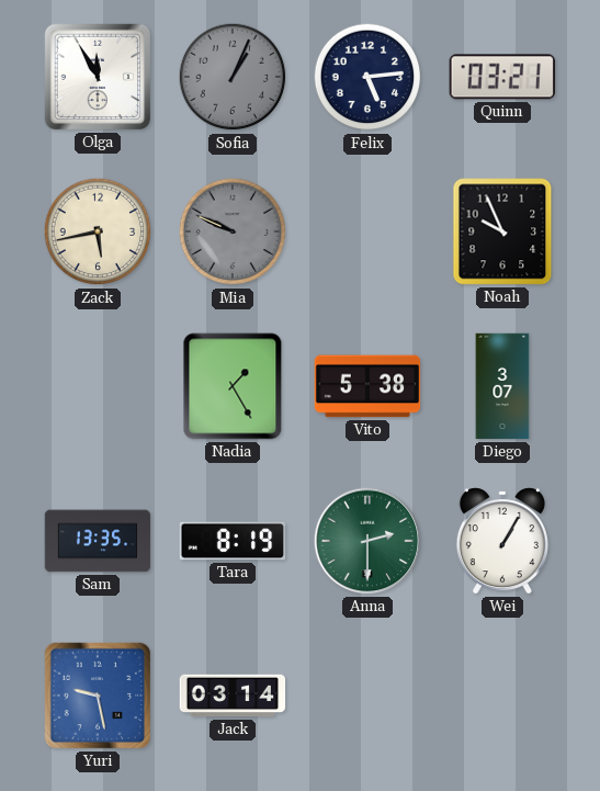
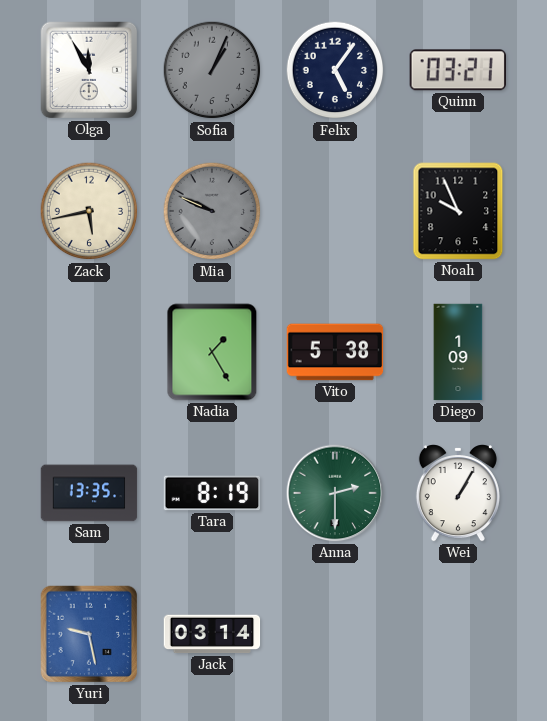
Felix: 5:14 -> 5:06 (335, 70)
Diego: 3:07 -> 1:09 (458, 352)
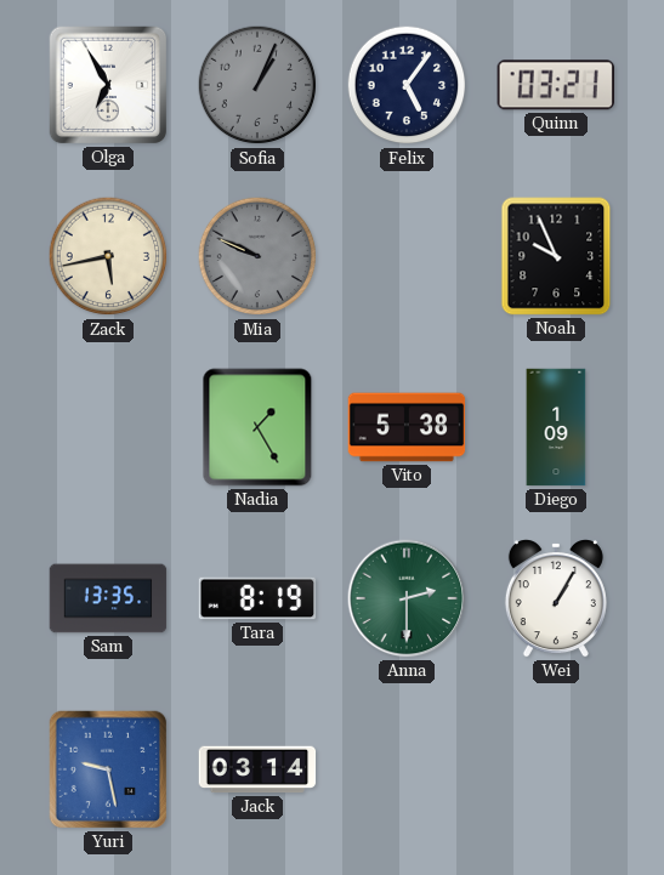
Olga: 11:55 -> 6:55 (108, 85)
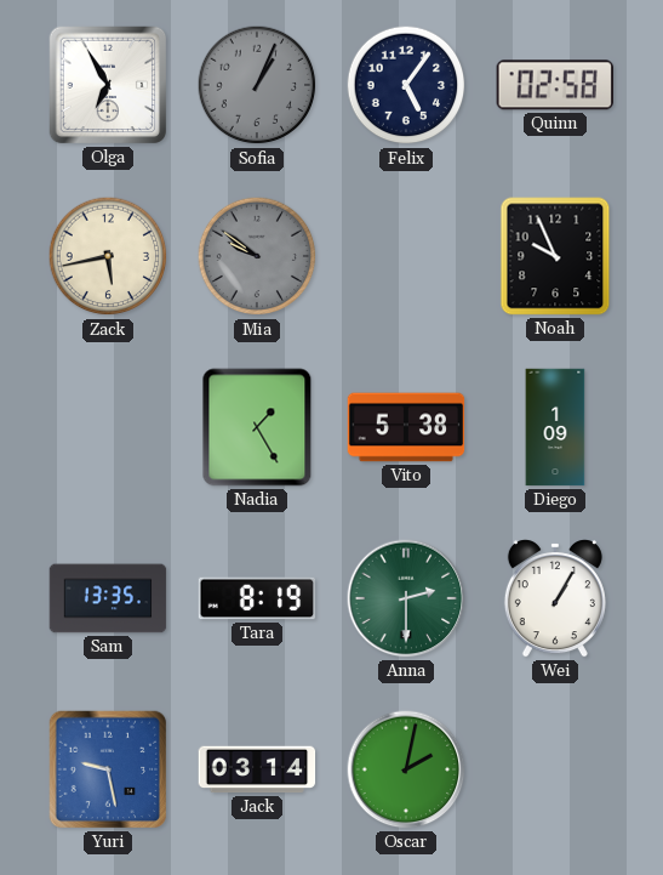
Quinn: 03:21 -> 02:58 (555, 85)
Mia: 9:49 -> 9:51 (257, 256)
Oscar: none -> 2:02 (406, 769)
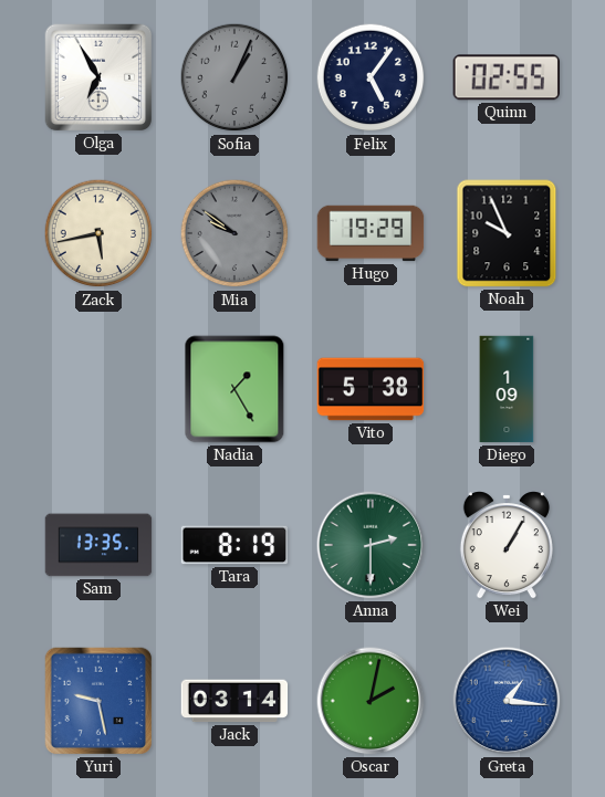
Quinn: 02:58 -> 02:55 (507, 77)
Hugo: none -> 19:29 (371, 233)
Greta: none -> 1:16 (507, 701)
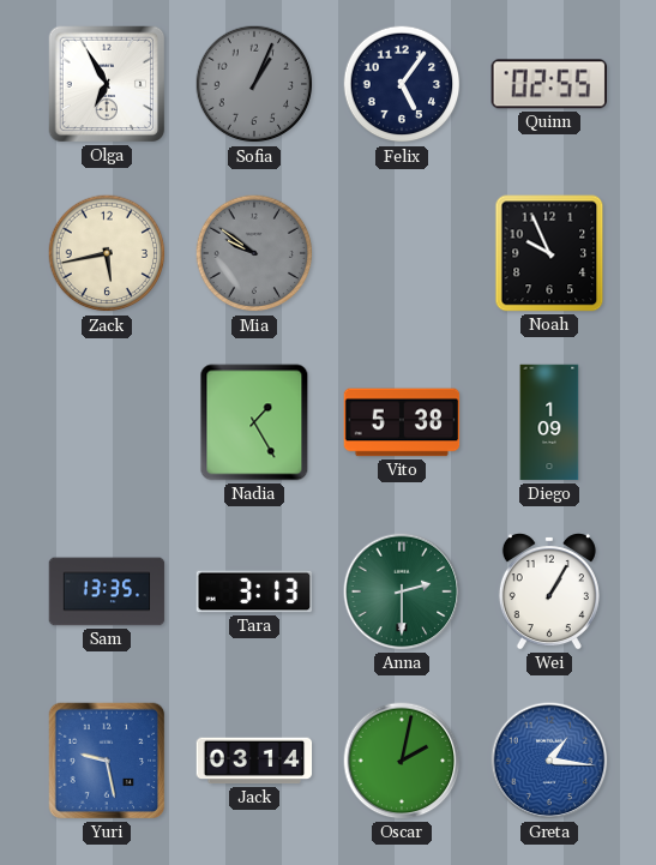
Hugo: 19:29 -> none (371, 233)
Tara: 8:19 -> 3:13 (254, 591)
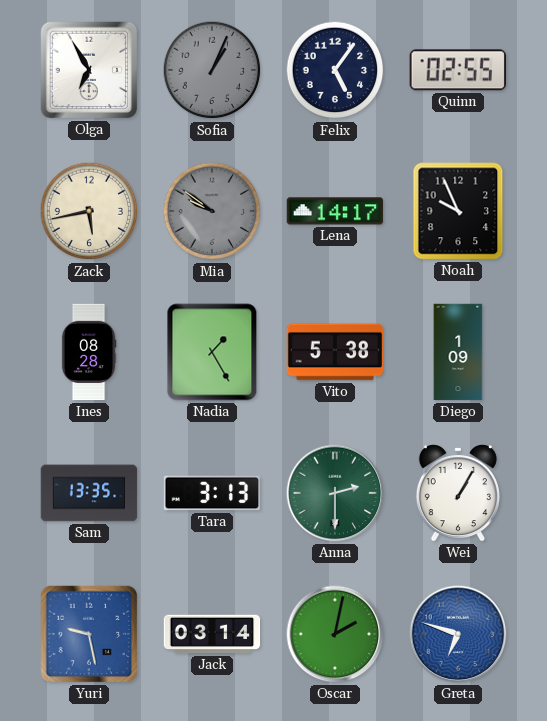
Lena: none -> 14:17 (335, 211)
Ines: none -> 08:28 (89, 352)
Greta: 1:16 -> 6:48 (458, 634)
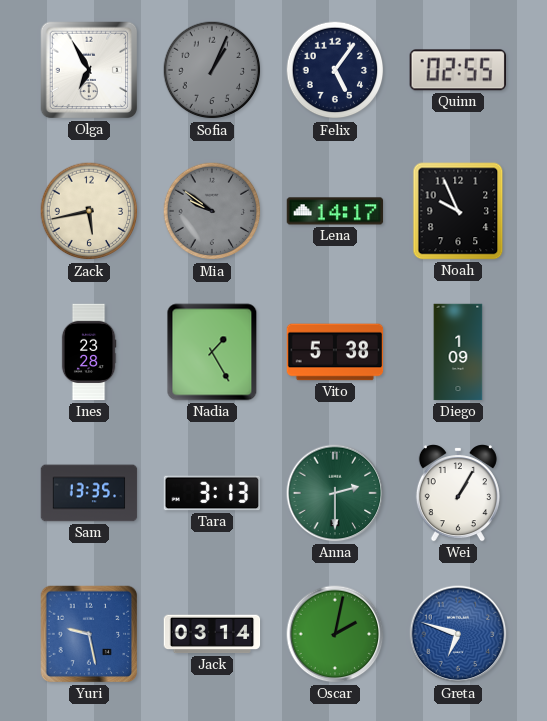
Ines: 08:28 -> 23:28 (89, 352)
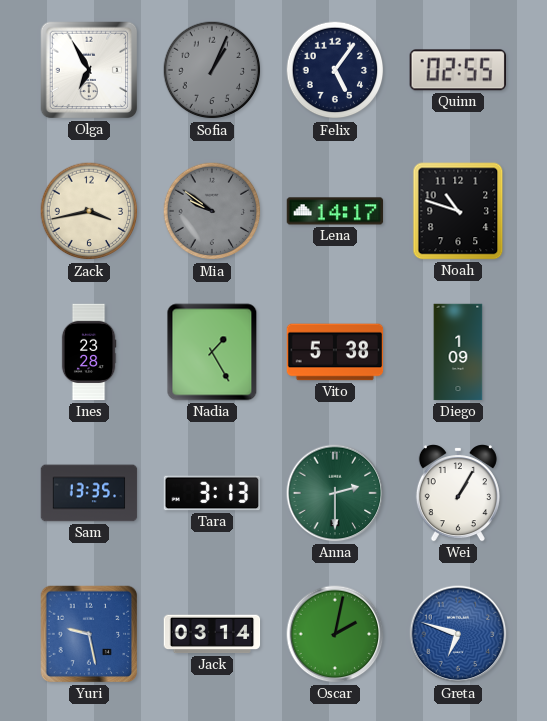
Zack: 5:43 -> 3:43 (89, 211)
Noah: 9:56 -> 10:48 (458, 211)
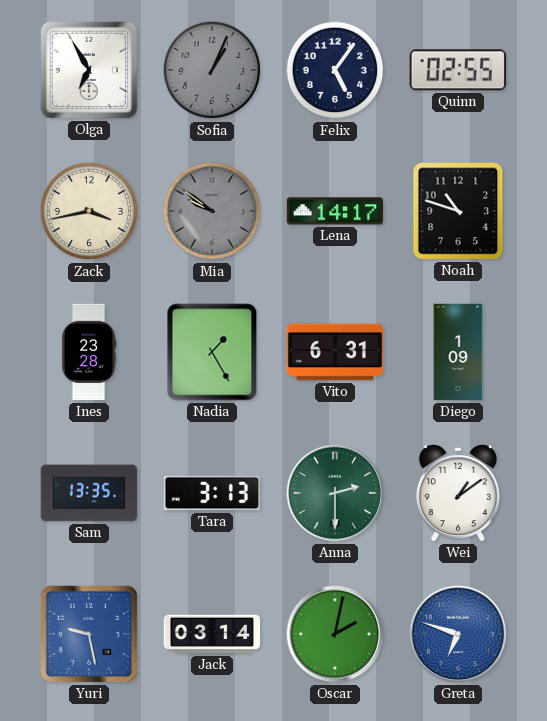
Vito: 5:38 -> 6:31 (335, 352)
Wei: 1:05 -> 1:09 (458, 493)
